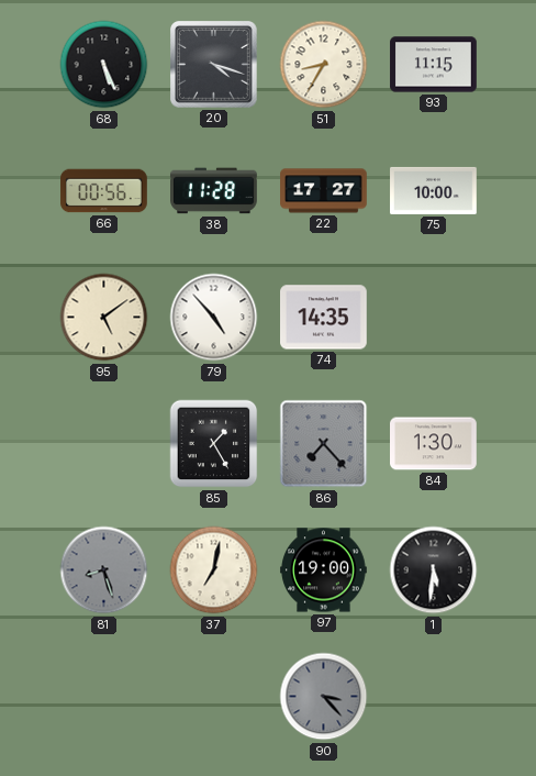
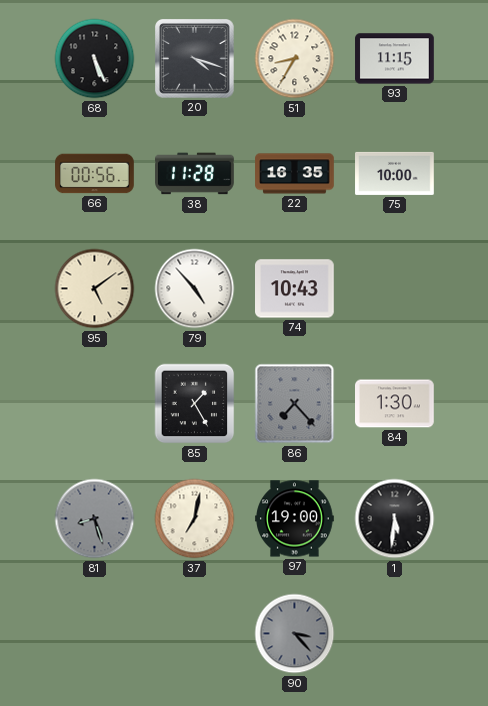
22: 17:27 -> 16:35 (295, 174)
74: 14:35 -> 10:43 (295, 289)
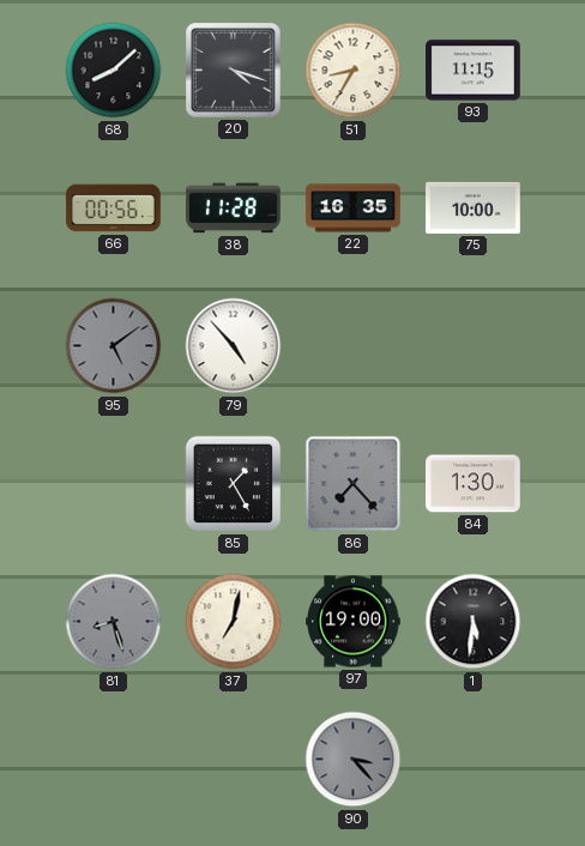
68: 5:26 -> 8:08 (114, 71)
95 dial: cream -> grey (114, 346)
74: 10:43 -> none (295, 289)
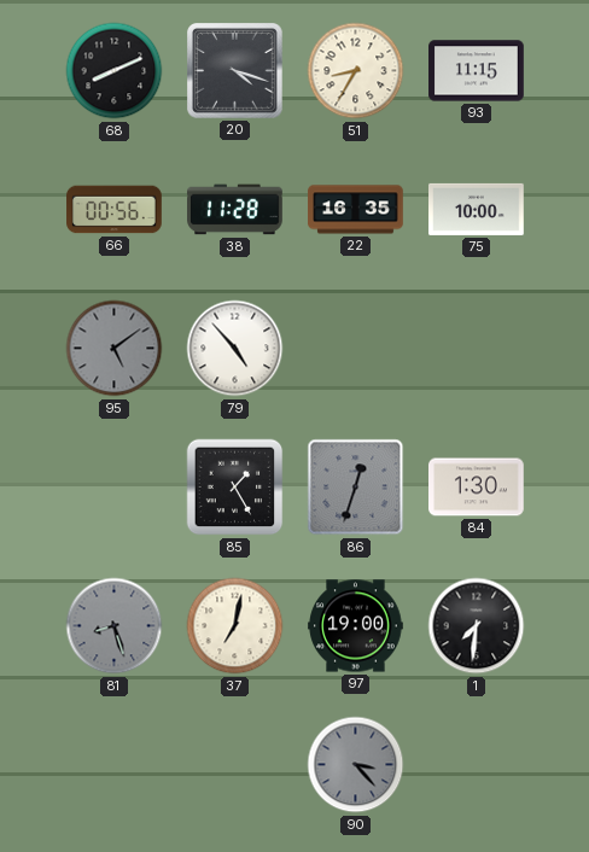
68: 8:08 -> 8:11 (115, 71)
86: 7:23 -> 12:33 (356, 488)
1: 5:31 -> 7:31 (477, 626)
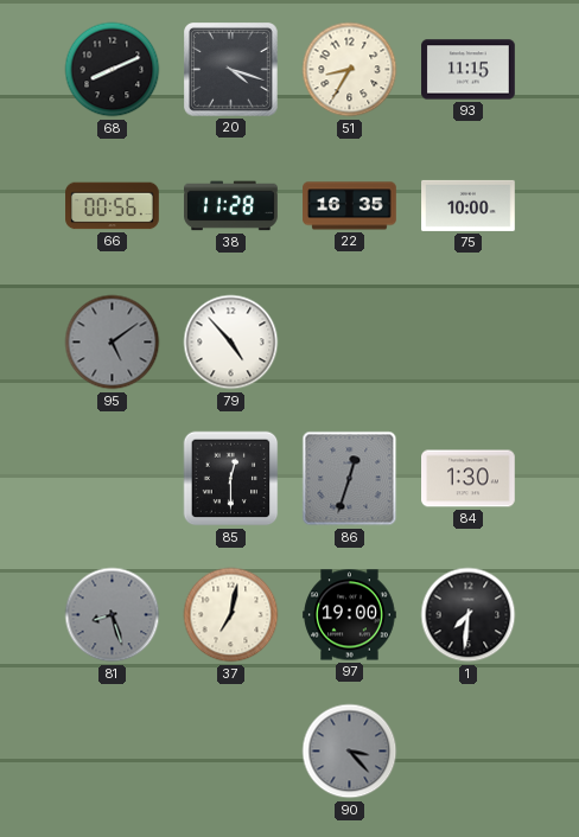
85: 1:25 -> 12:30 (231, 479)
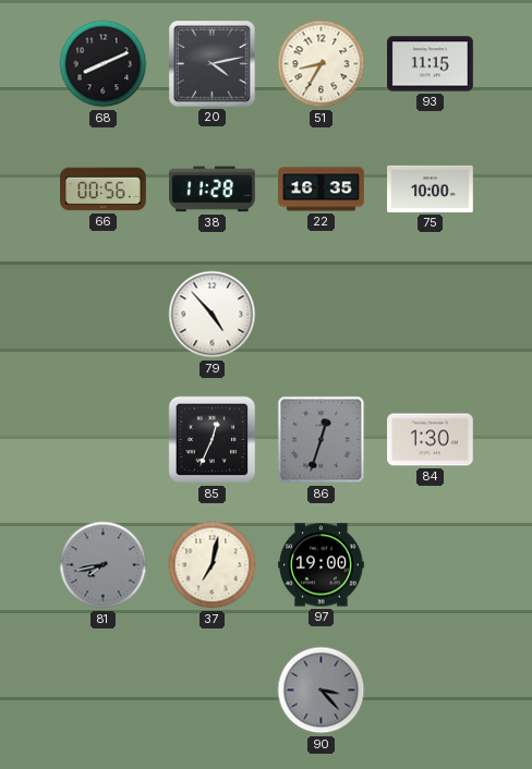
20: 4:18 -> 4:13 (213, 64)
95: 5:09 -> none (113, 343)
85: 12:30 -> 12:34 (213, 440)
81: 8:27 -> 7:43 (104, 565)
1: 7:31 -> none (469, 615)
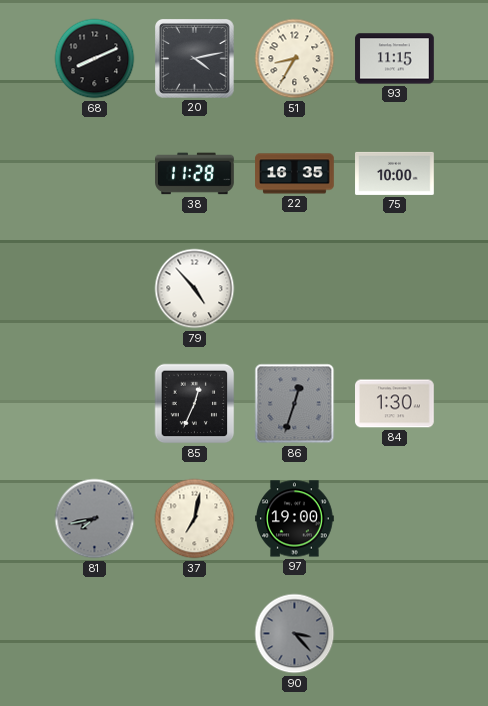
66: 00:56 -> none (104, 190)
